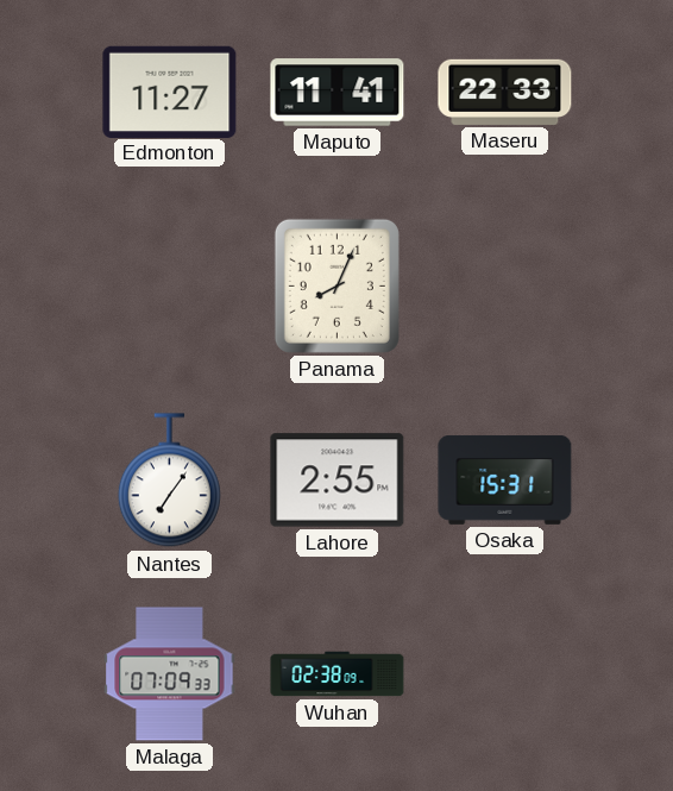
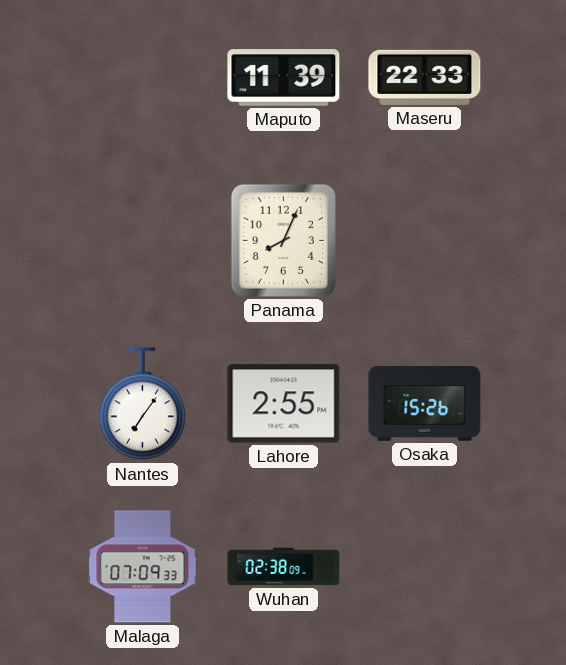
Edmonton: 11:27 -> none (170, 92)
Maputo: 11:41 -> 11:39 (284, 78)
Osaka: 15:31 -> 15:26 (425, 403)
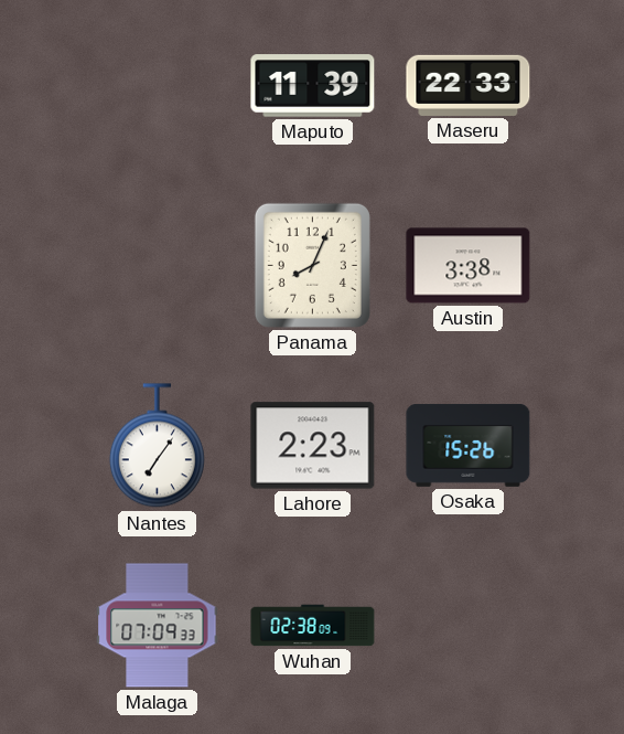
Austin: none -> 3:38 (469, 266)
Lahore: 2:55 -> 2:23 (313, 446)
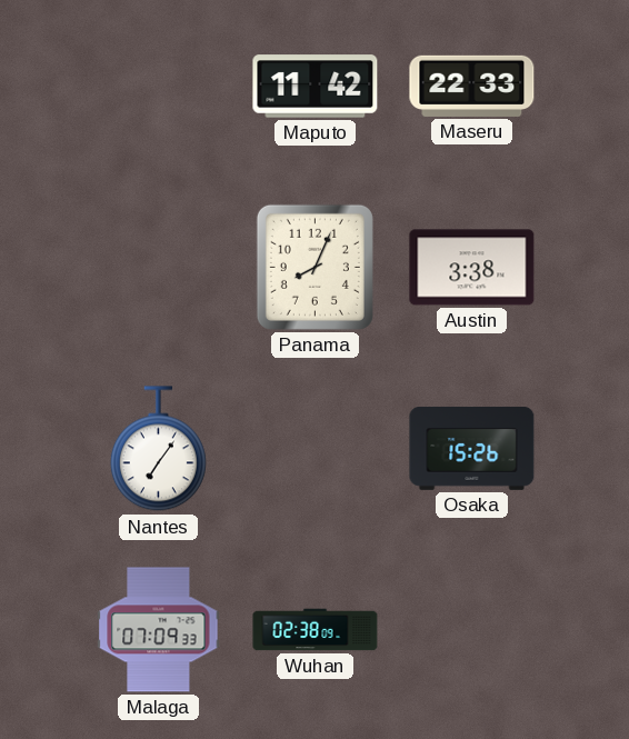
Maputo: 11:39 -> 11:42 (316, 87)
Lahore: 2:23 -> none (313, 446)
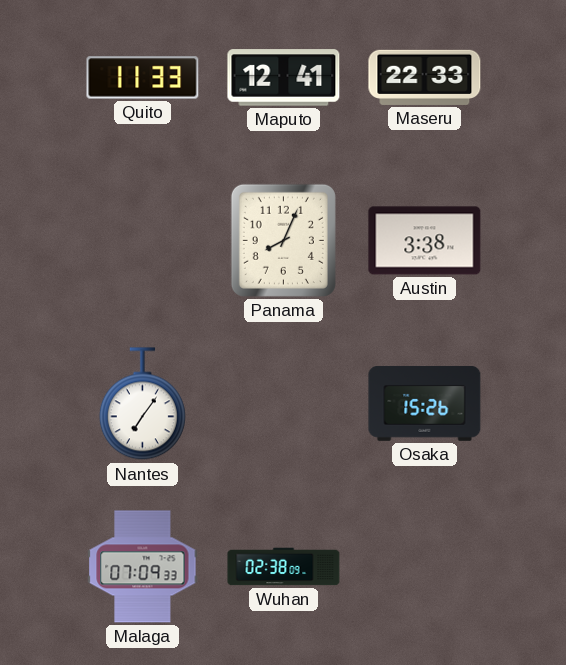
Quito: none -> 11:33 (143, 78)
Maputo: 11:42 -> 12:41 (284, 78)
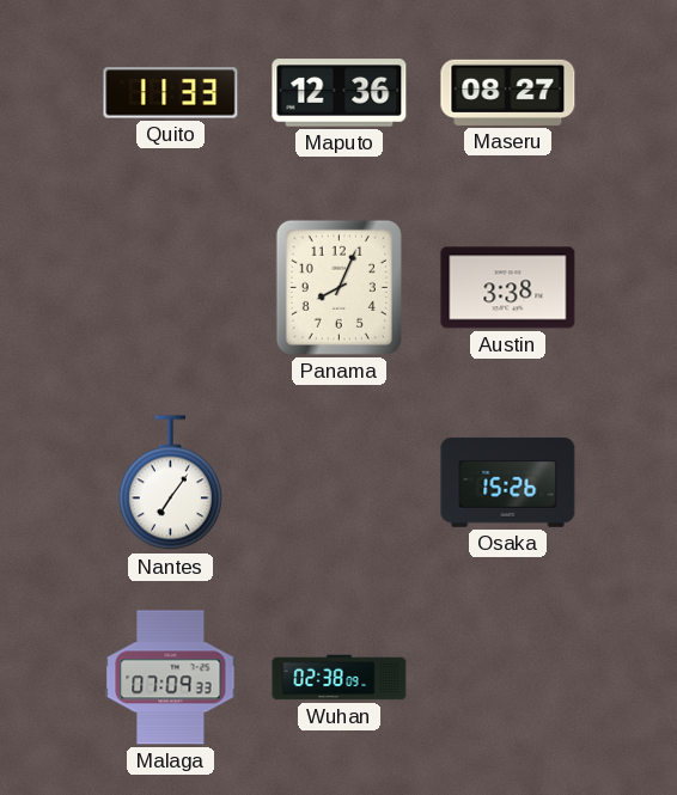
Maputo: 12:41 -> 12:36 (340, 93)
Maseru: 22:33 -> 08:27 (508, 92)
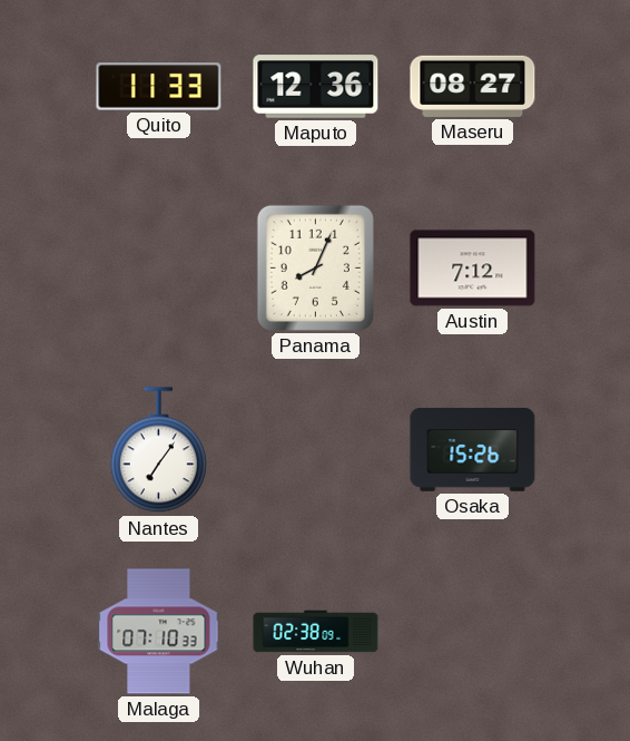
Austin: 3:38 -> 7:12 (473, 269)
Malaga: 07:09 -> 07:10 (159, 632)
